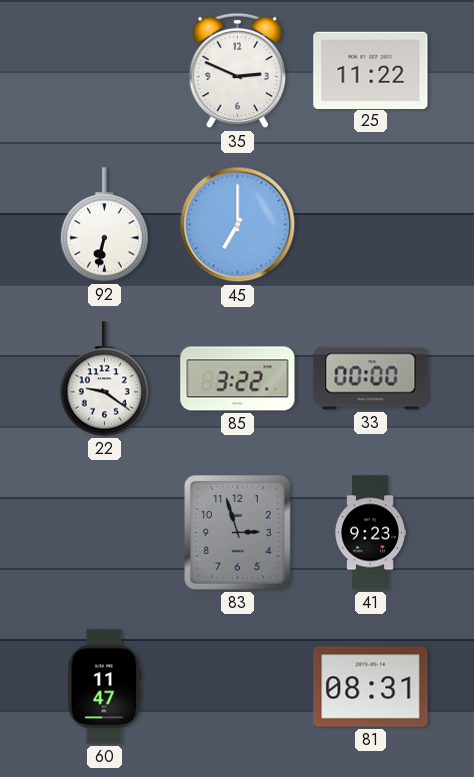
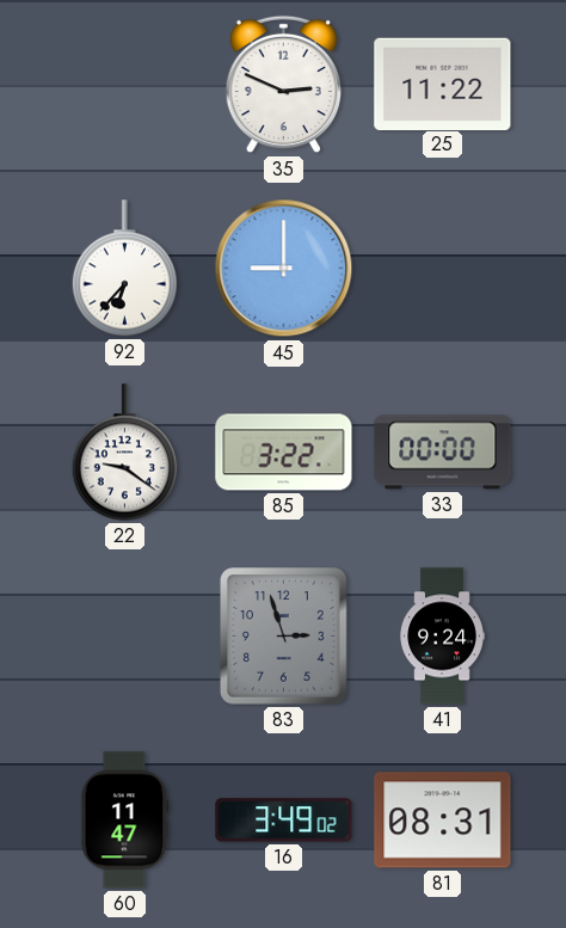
92: 6:32 -> 6:37 (124, 269)
45: 7:00 -> 9:00 (284, 269)
41: 9:23 -> 9:24 (442, 637)
16: none -> 3:49 (284, 821)
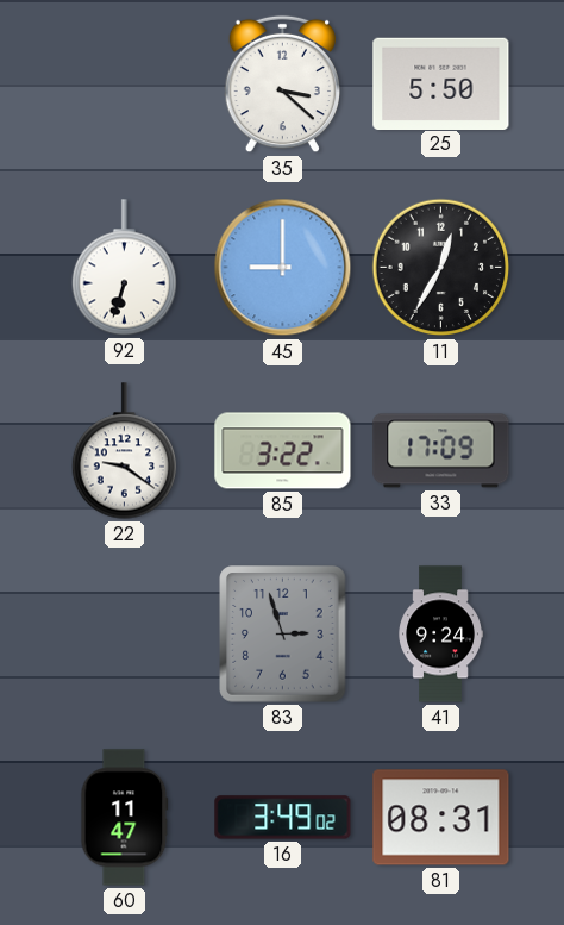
35: 2:49 -> 3:22 (283, 85)
25: 11:22 -> 5:50 (441, 83)
92: 6:37 -> 6:33 (124, 268)
11: none -> 12:35 (441, 268)
33: 00:00 -> 17:09 (441, 451)
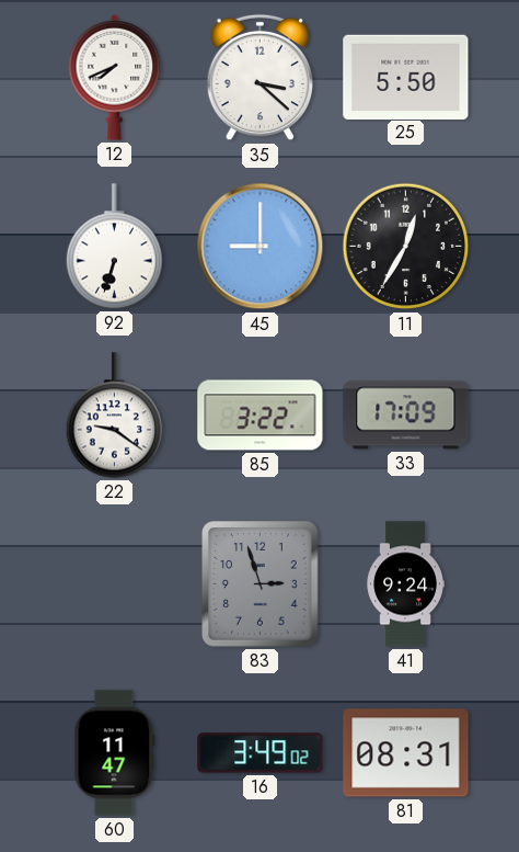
12: none -> 7:41 (115, 77)
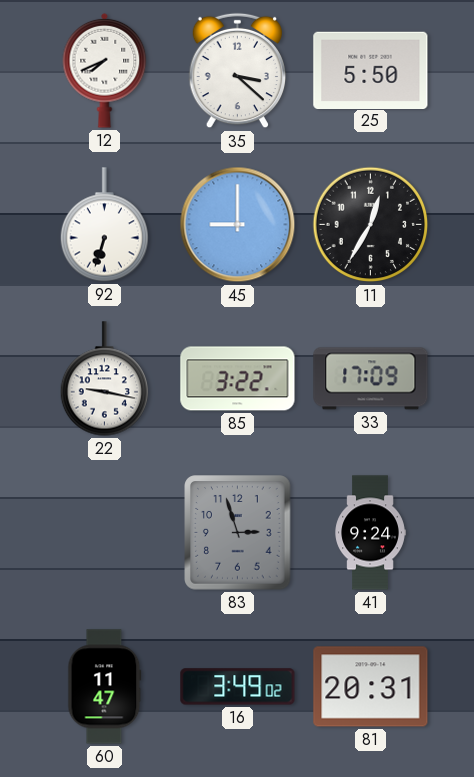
22: 9:21 -> 9:17 (104, 379)
81: 08:31 -> 20:31 (371, 687)
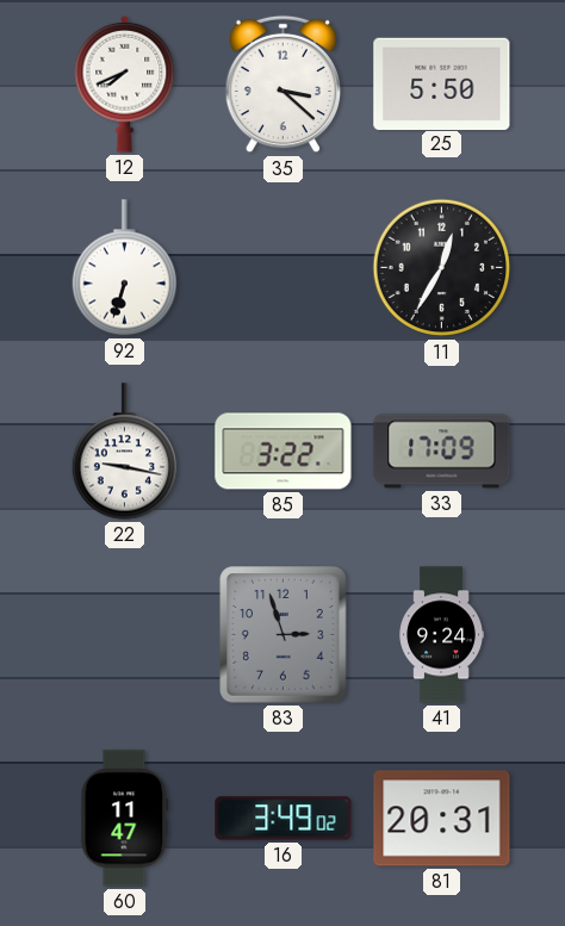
45: 9:00 -> none (238, 225)
